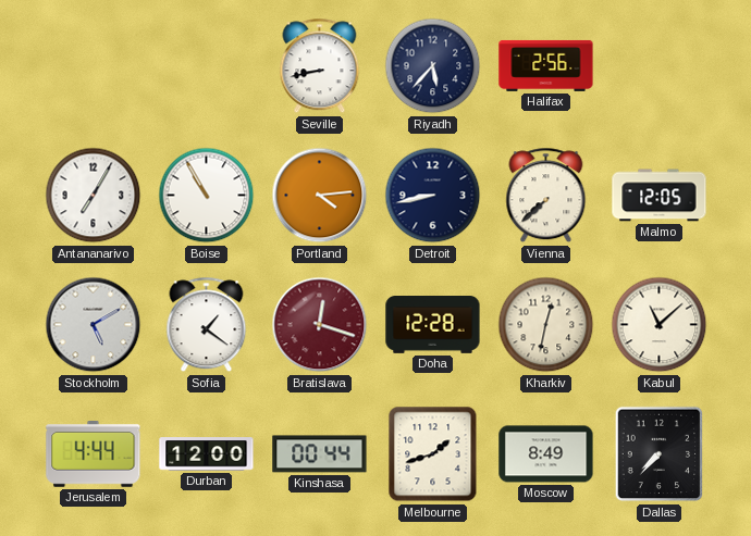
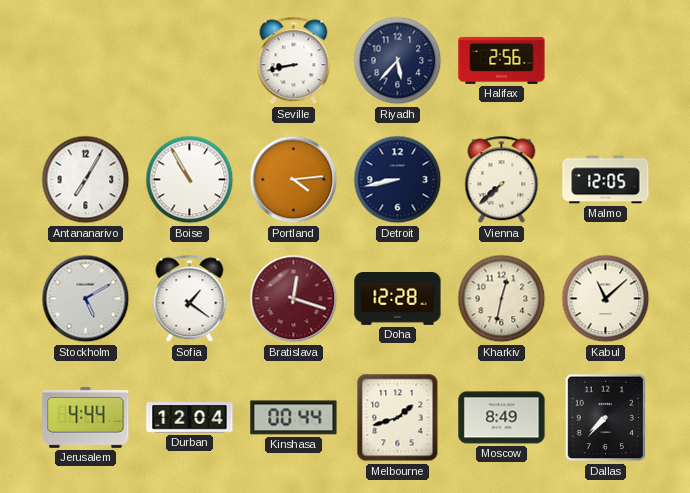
Durban: 12:00 -> 12:04 (190, 418)
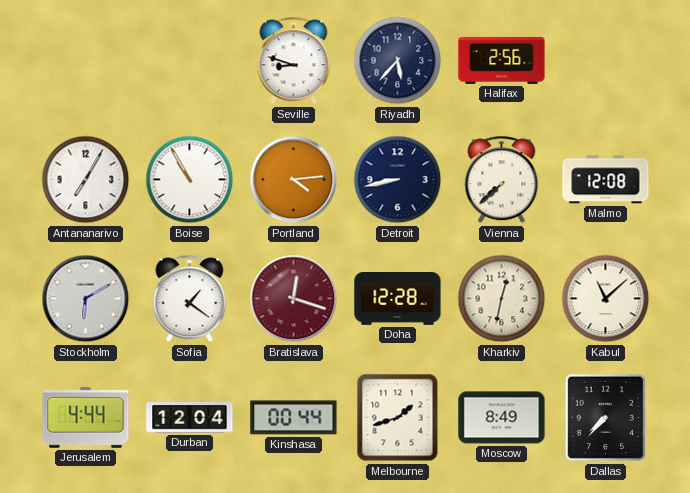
Seville: 8:43 -> 8:48 (294, 61)
Malmo: 12:05 -> 12:08 (606, 180)
Stockholm: 5:10 -> 6:10 (86, 299)
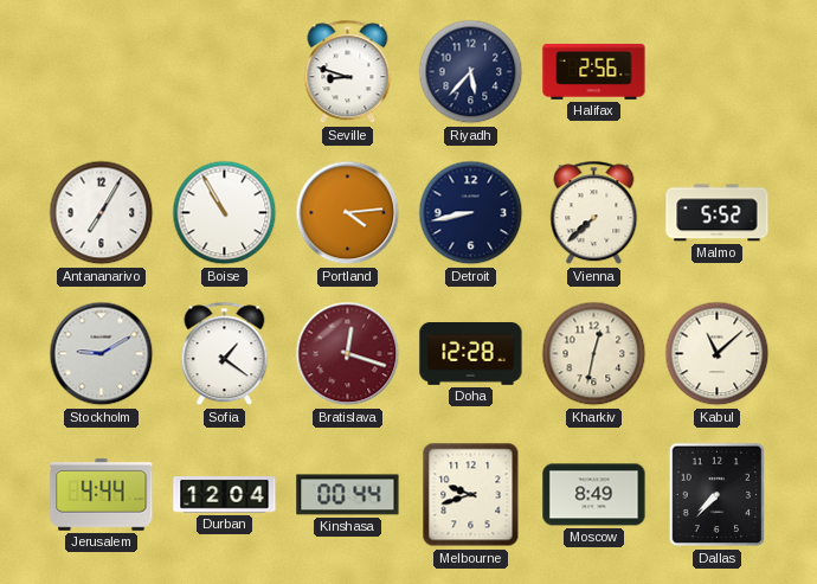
Malmo: 12:08 -> 5:52 (718, 213)
Stockholm: 6:10 -> 9:10 (102, 354)
Melbourne: 1:42 -> 9:42 (471, 495)
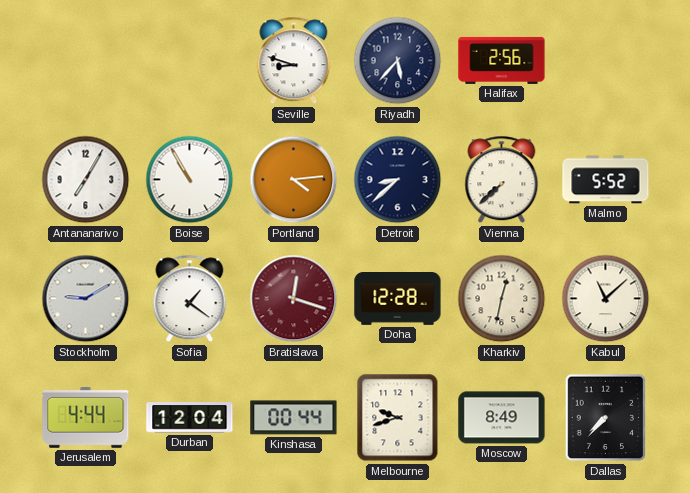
Detroit: 8:43 -> 8:38 (398, 180)
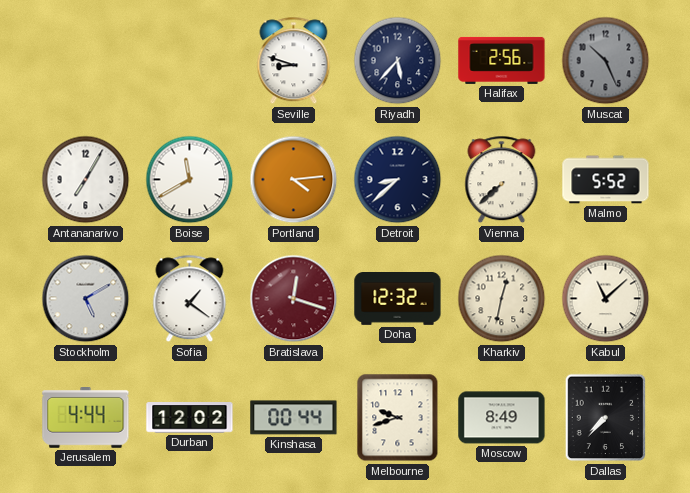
Muscat: none -> 10:26 (606, 61)
Boise: 10:55 -> 11:40 (190, 180)
Stockholm: 9:10 -> 5:10 (86, 299)
Doha: 12:28 -> 12:32 (398, 299)
Durban: 12:04 -> 12:02 (190, 418)
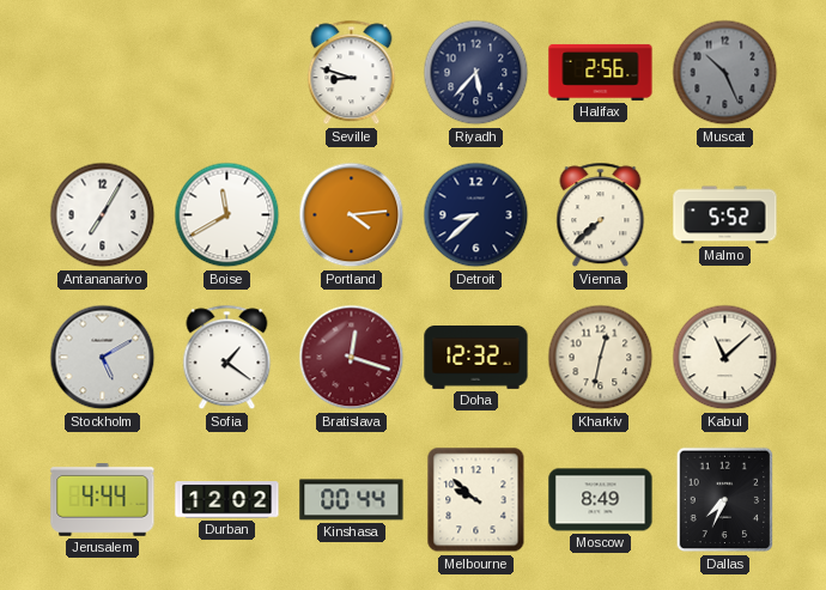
Melbourne: 9:42 -> 9:52 (476, 500)
Dallas: 7:37 -> 7:34 (725, 500)
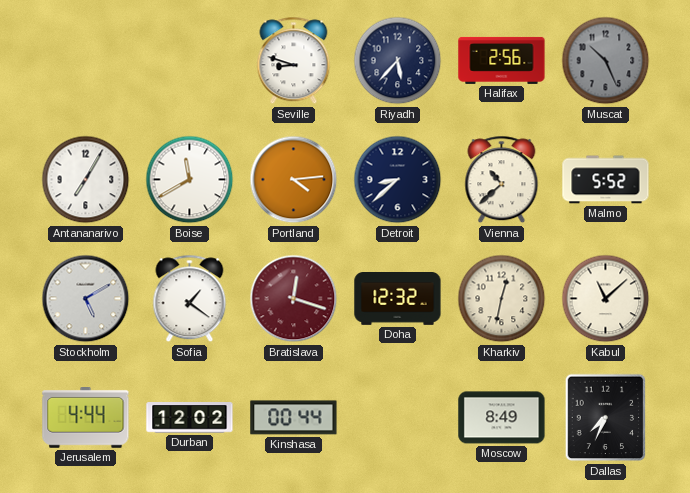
Vienna: 7:38 -> 10:38 (502, 180)
Melbourne: 9:52 -> none (476, 500)
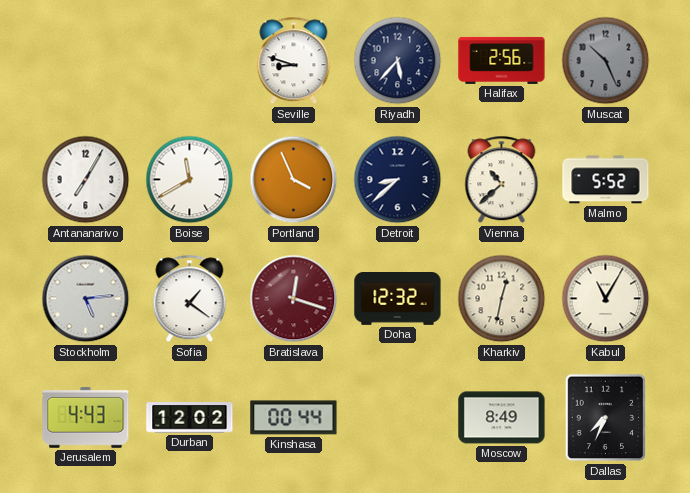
Portland: 4:14 -> 3:56 (294, 180)
Stockholm: 5:10 -> 5:14 (86, 299)
Kabul: 11:08 -> 11:05 (606, 299)
Jerusalem: 4:44 -> 4:43 (86, 418)
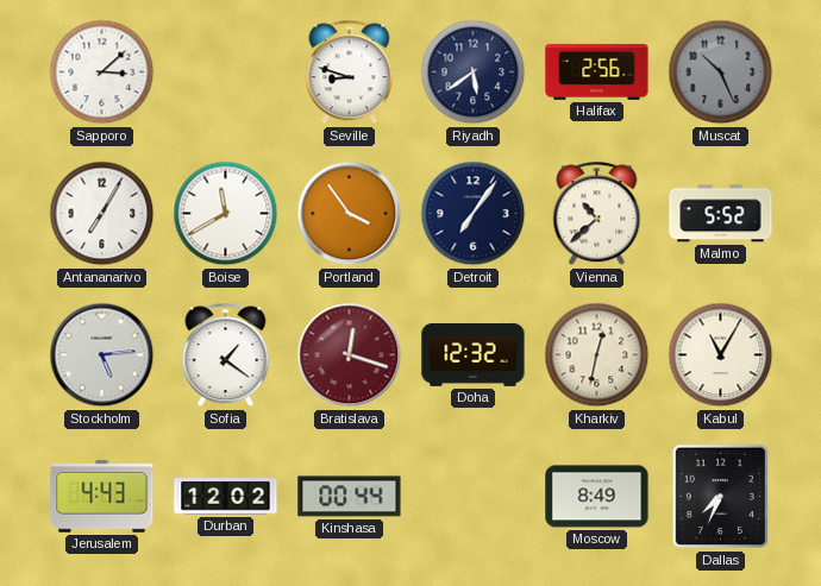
Sapporo: none -> 3:08 (102, 73)
Riyadh: 5:37 -> 5:39 (474, 73)
Portland: 3:56 -> 3:54 (350, 214)
Detroit: 8:38 -> 7:06 (474, 214)
